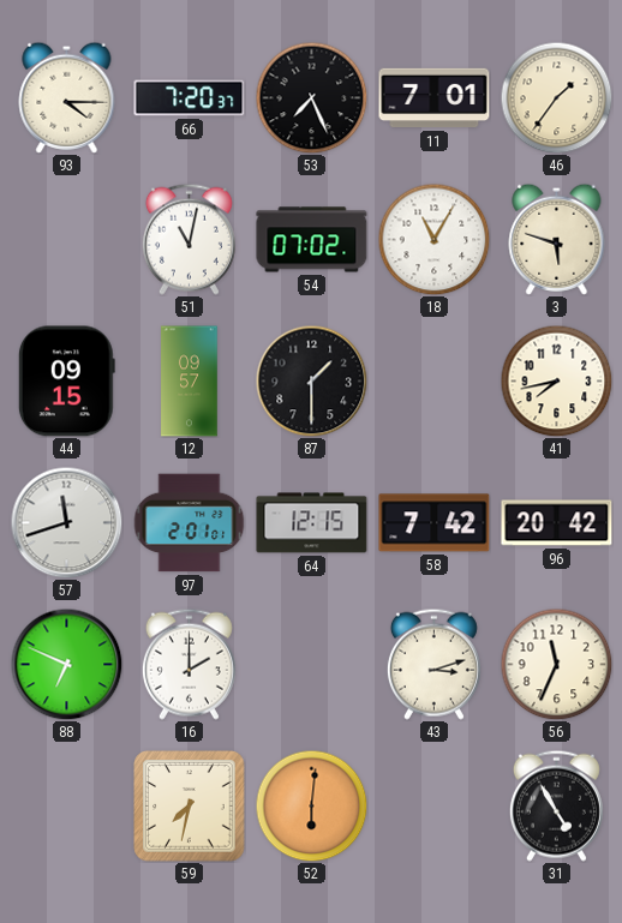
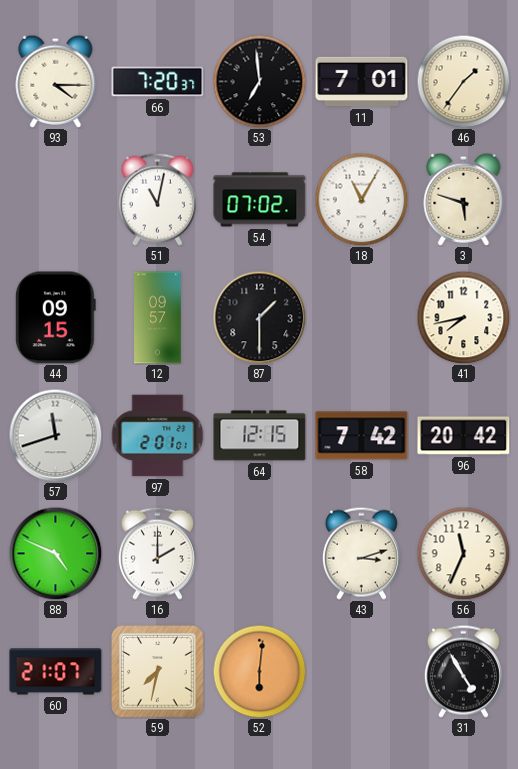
53: 7:26 -> 6:59 (259, 81)
88: 6:49 -> 4:49 (55, 553)
60: none -> 21:07 (56, 672)
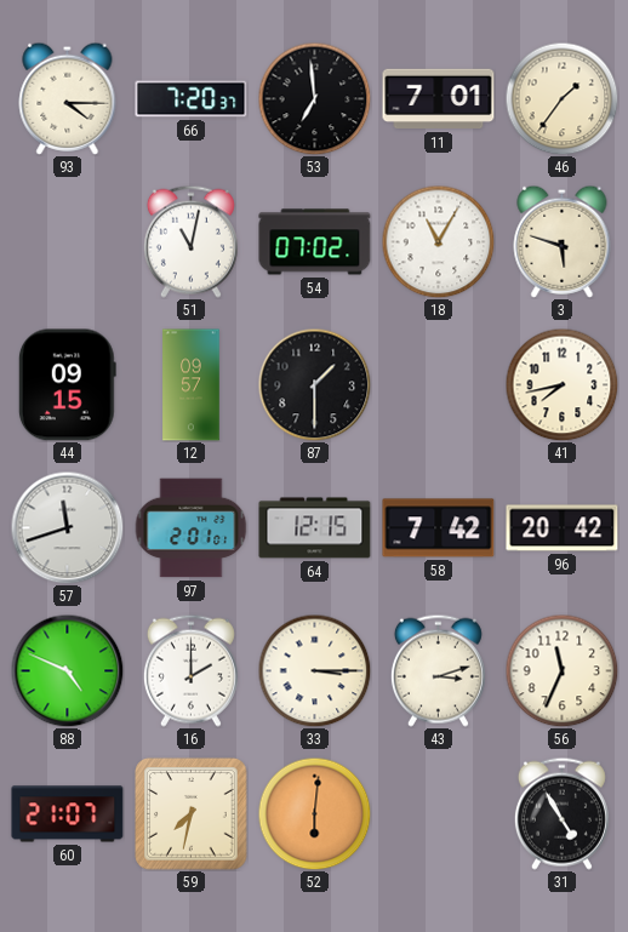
33: none -> 3:15 (314, 670)
